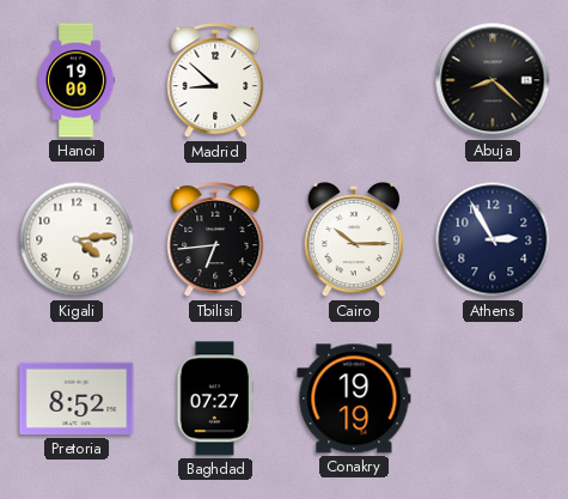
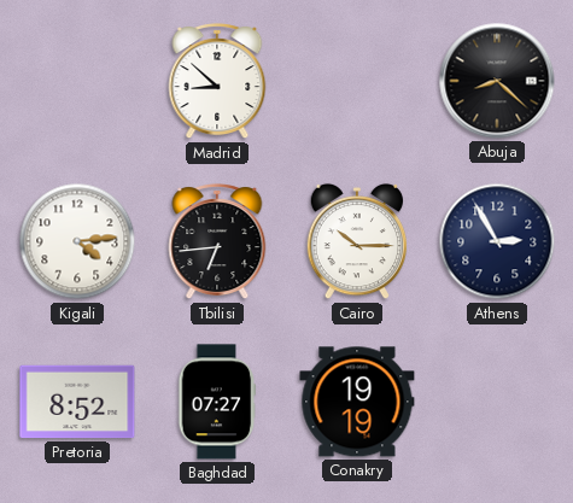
Hanoi: 19:00 -> none (78, 80)
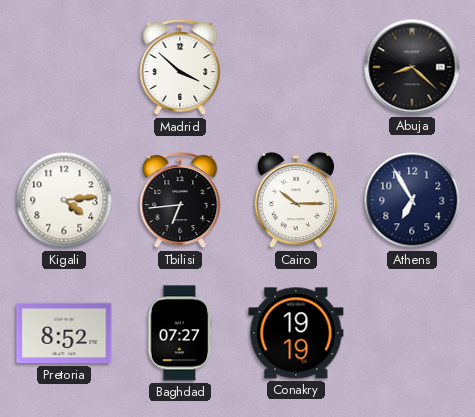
Madrid: 8:52 -> 3:52 (180, 68)
Athens: 2:55 -> 6:55 (412, 200)
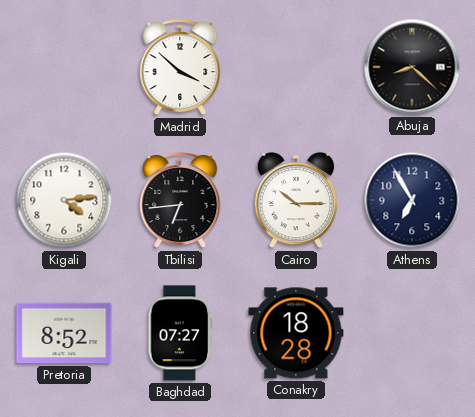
Conakry: 19:19 -> 18:28 (296, 333)
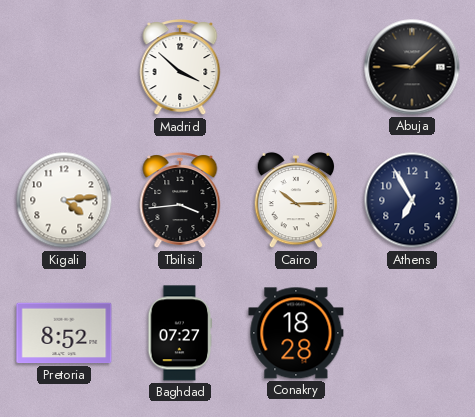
Abuja: 8:22 -> 9:08 (412, 67)
Tbilisi: 6:44 -> 3:44 (180, 201)
